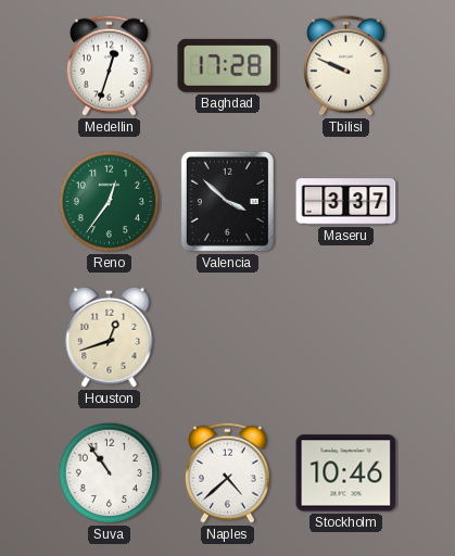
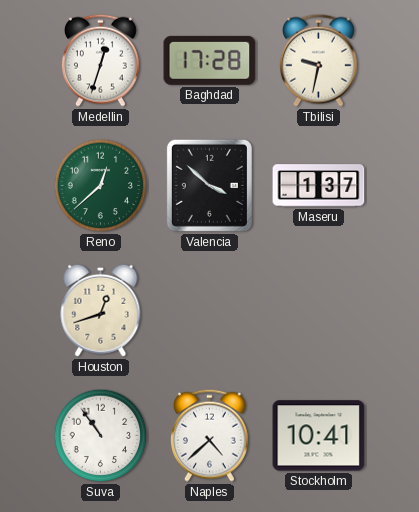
Tbilisi: 9:49 -> 9:32 (319, 60)
Reno: 12:36 -> 12:38 (101, 186)
Maseru: 3:37 -> 1:37 (319, 186)
Stockholm: 10:46 -> 10:41 (319, 436)
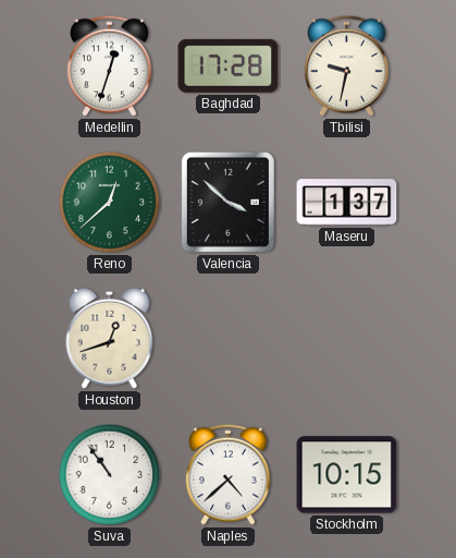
Stockholm: 10:41 -> 10:15 (347, 475)
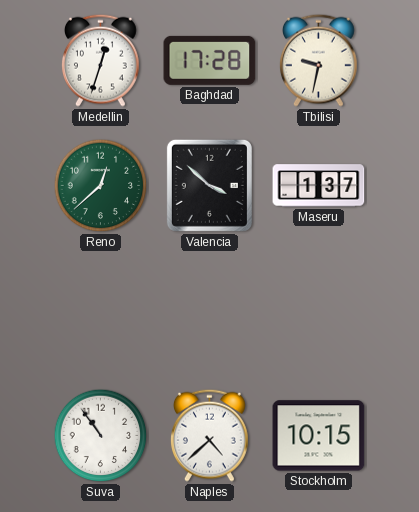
Houston: 12:42 -> none (110, 338)
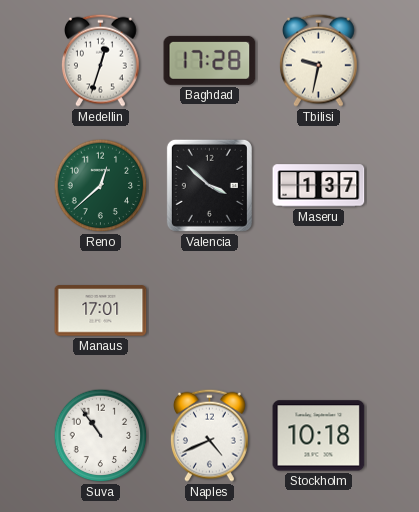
Manaus: none -> 17:01 (101, 311)
Naples: 4:38 -> 4:41 (210, 435)
Stockholm: 10:15 -> 10:18 (319, 436)
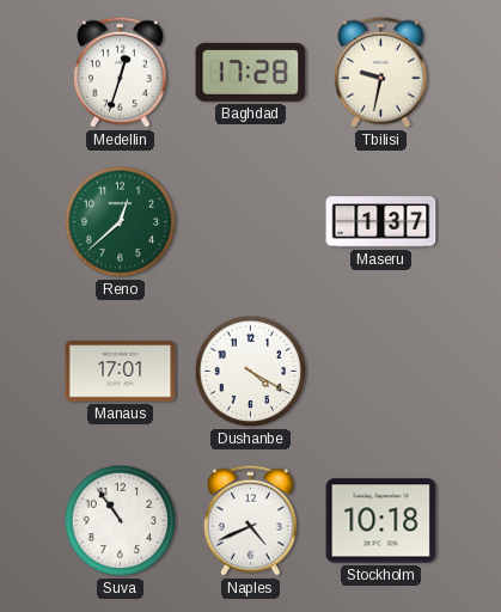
Valencia: 3:52 -> none (209, 185)
Dushanbe: none -> 4:20 (251, 372)
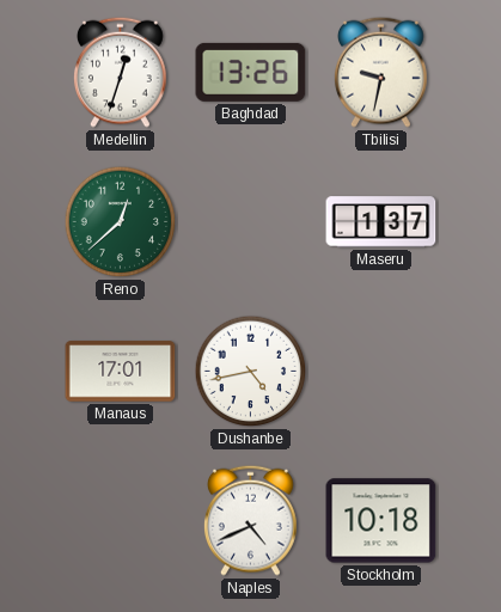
Baghdad: 17:28 -> 13:26 (251, 72)
Dushanbe: 4:20 -> 4:43 (251, 372)
Suva: 10:54 -> none (121, 521)
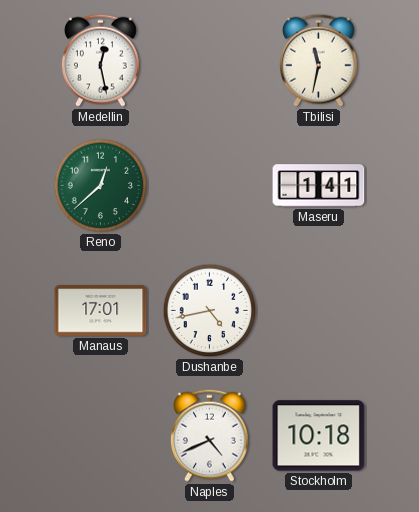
Medellin: 12:33 -> 12:28 (101, 60)
Baghdad: 13:26 -> none (251, 72)
Tbilisi: 9:32 -> 11:32 (319, 60)
Maseru: 1:37 -> 1:41 (319, 186)
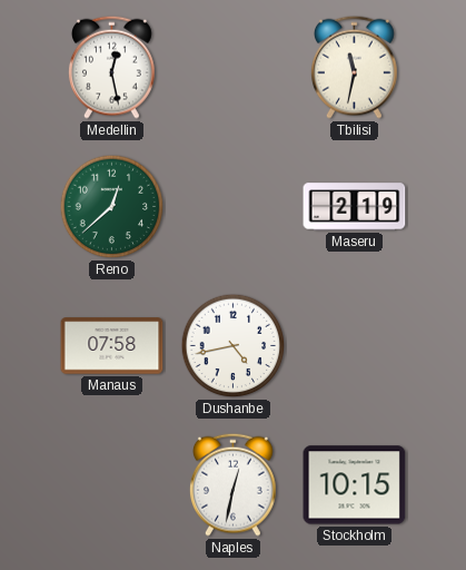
Maseru: 1:41 -> 2:19 (355, 207)
Manaus: 17:01 -> 07:58 (112, 346)
Naples: 4:41 -> 12:32 (234, 484)
Stockholm: 10:18 -> 10:15 (355, 485)
